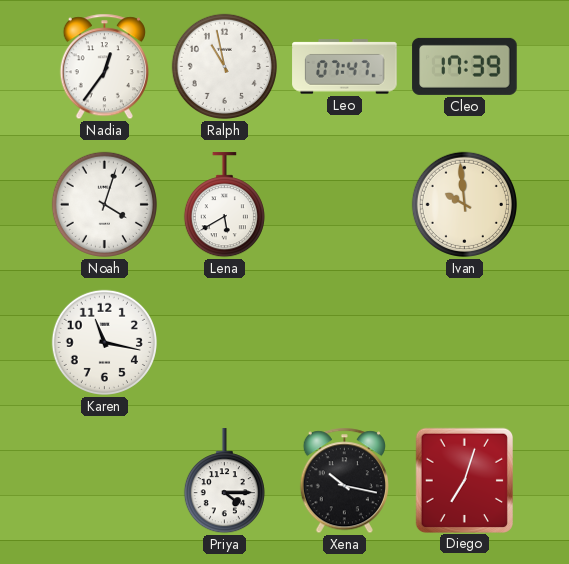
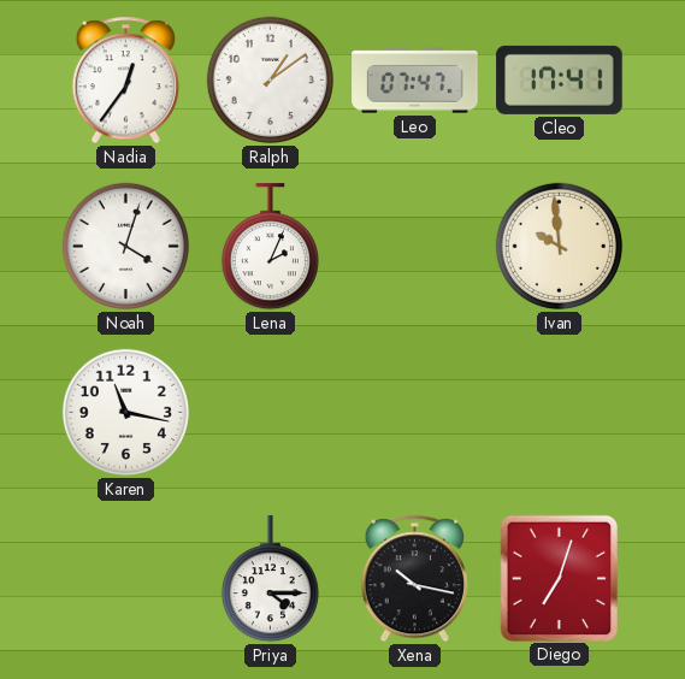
Ralph: 10:58 -> 1:09 (270, 79)
Cleo: 17:39 -> 17:41 (560, 79)
Lena: 5:40 -> 2:04 (270, 247)
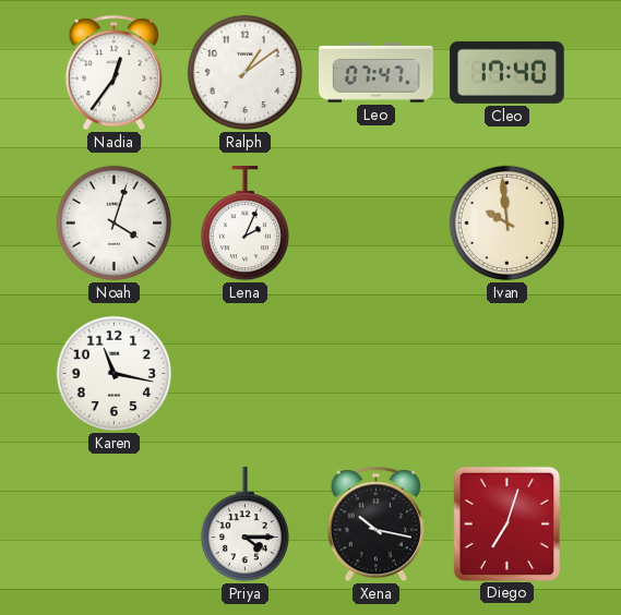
Cleo: 17:41 -> 17:40 (507, 72)
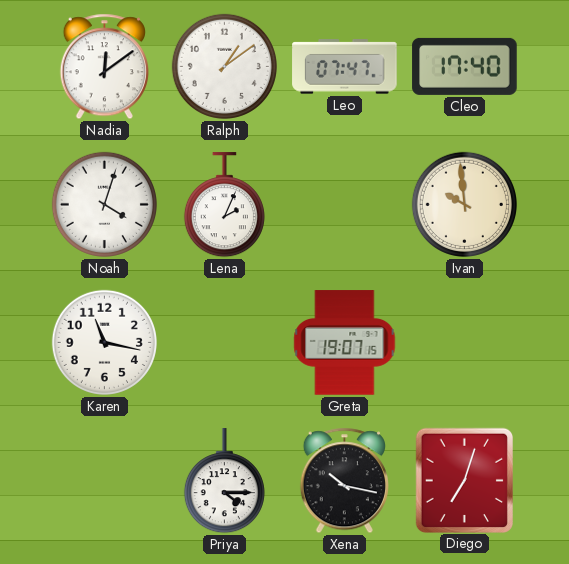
Nadia: 12:36 -> 12:09 (104, 67)
Greta: none -> 19:07 (345, 343)
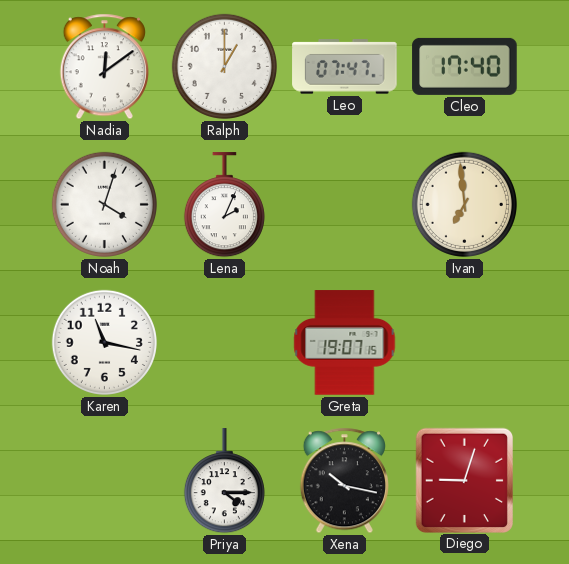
Ralph: 1:09 -> 1:00 (224, 66)
Ivan: 9:59 -> 6:59 (464, 204)
Diego: 7:03 -> 9:03 (464, 480)
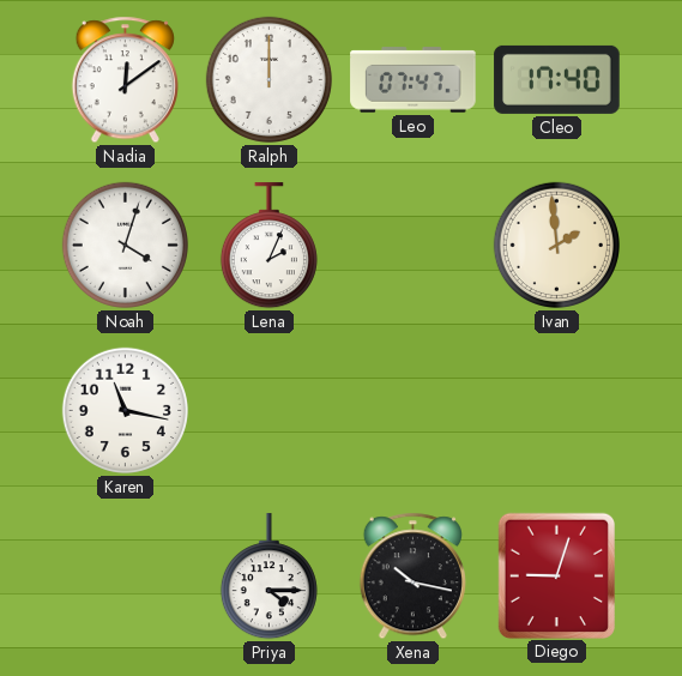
Ralph: 1:00 -> 12:00 (268, 79)
Ivan: 6:59 -> 1:59 (556, 245)
Greta: 19:07 -> none (345, 343)
